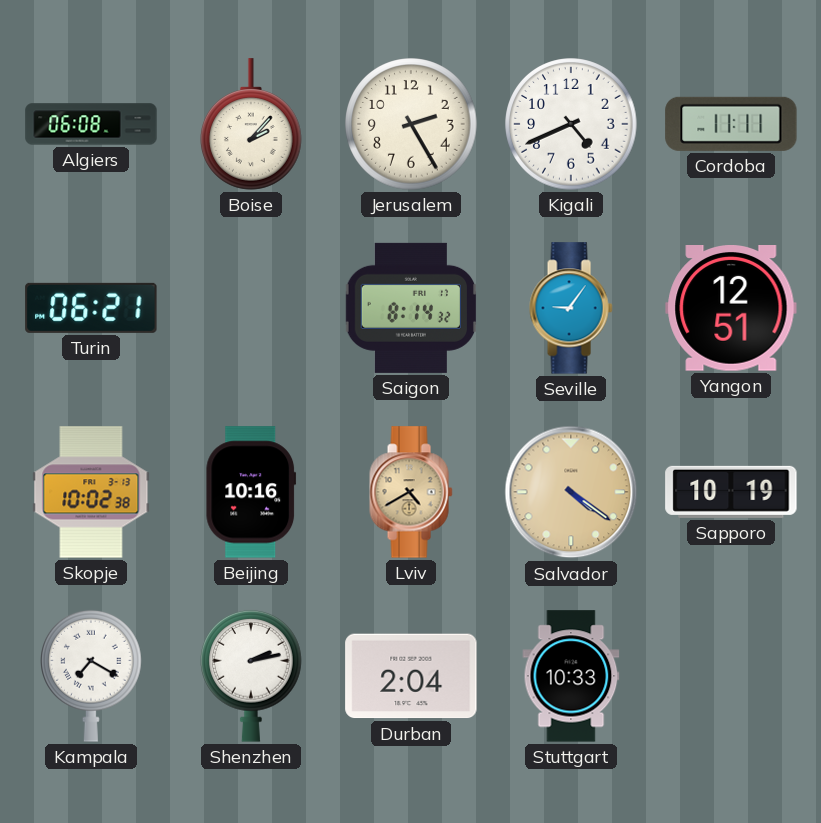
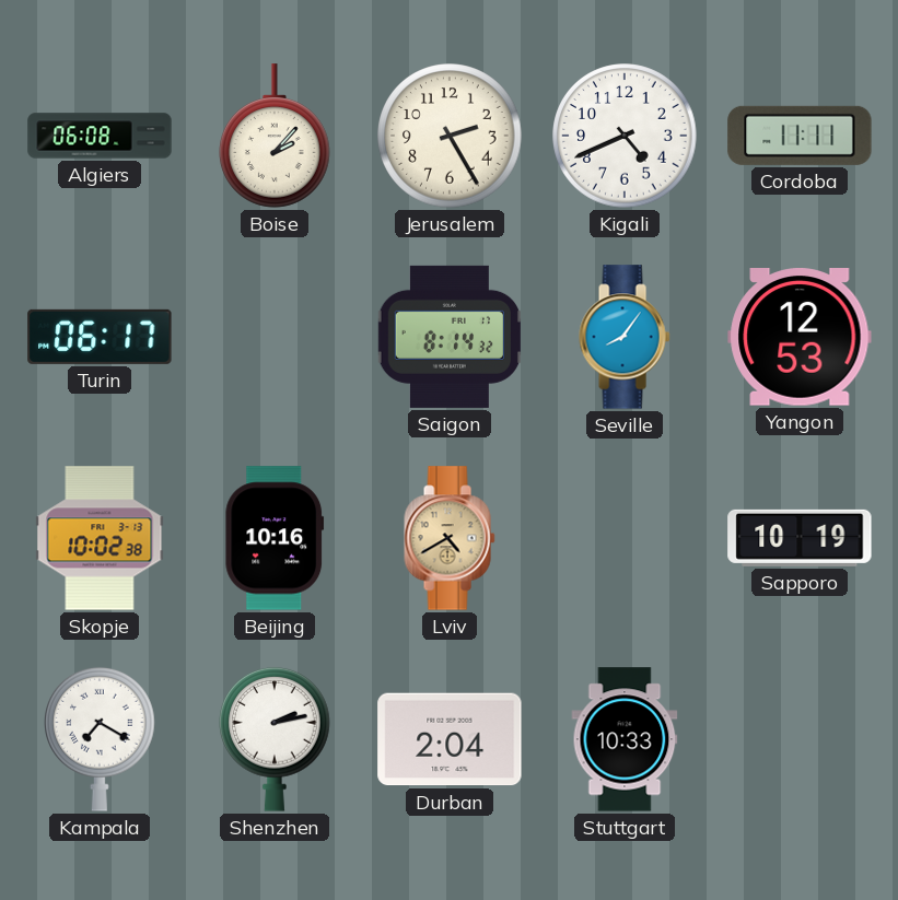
Turin: 06:21 -> 06:17 (100, 337)
Seville: 9:06 -> 8:06 (625, 337)
Yangon: 12:51 -> 12:53 (800, 338)
Salvador: 4:21 -> none (571, 492)
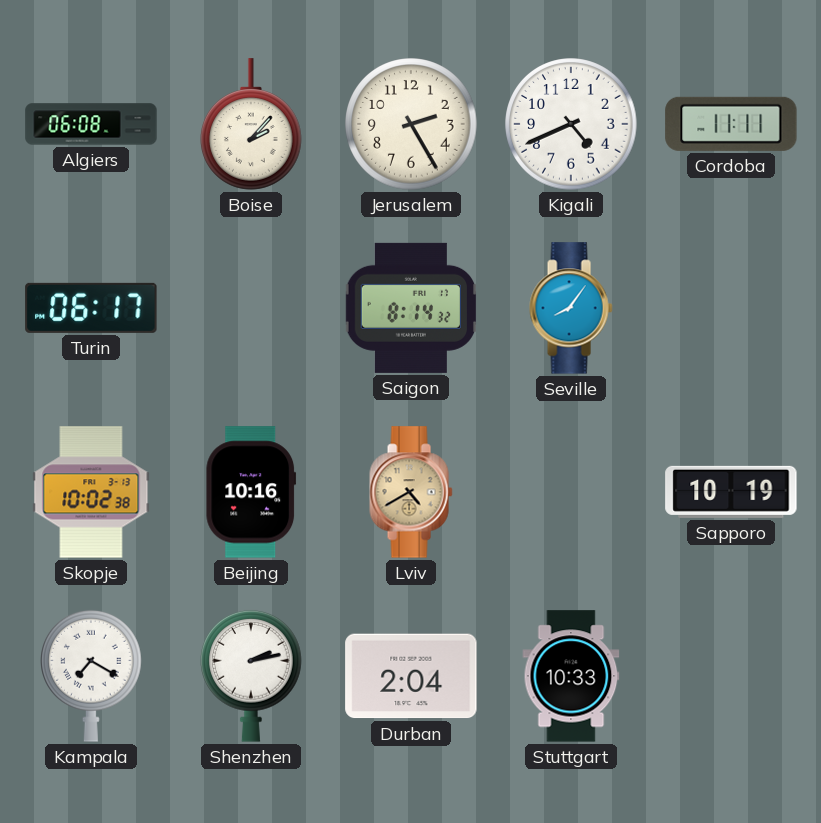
Yangon: 12:53 -> none (800, 338)
